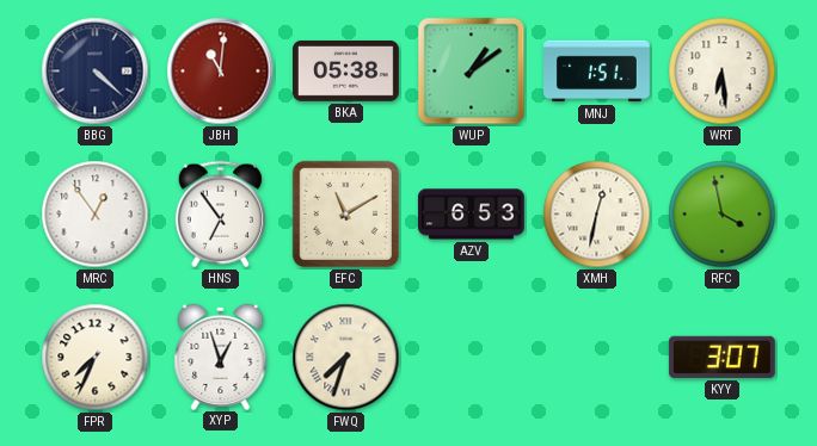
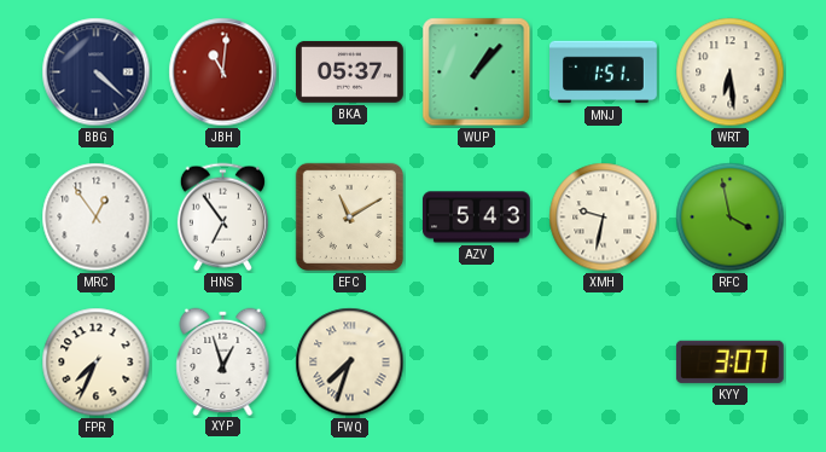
BKA: 05:38 -> 05:37 (349, 71)
WUP: 1:09 -> 1:07 (477, 73)
AZV: 6:53 -> 5:43 (477, 218)
XMH: 12:32 -> 9:32 (604, 218)
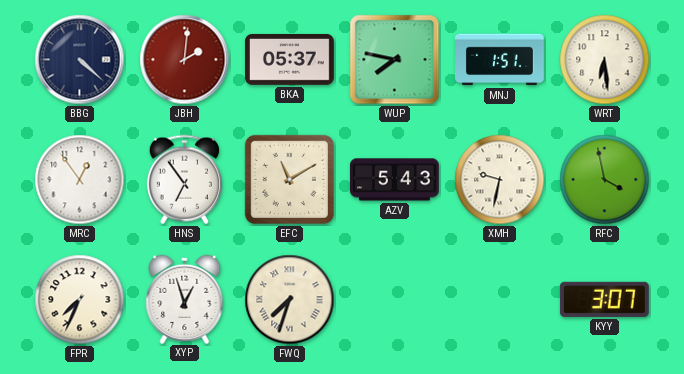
JBH: 11:01 -> 2:01 (185, 60)
WUP: 1:07 -> 7:47 (395, 60)
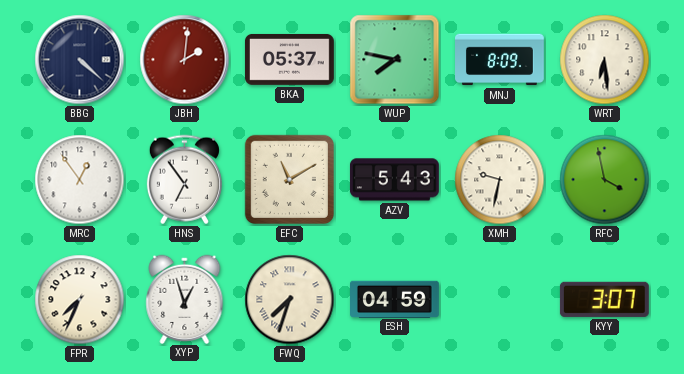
MNJ: 1:51 -> 8:09 (500, 60)
ESH: none -> 04:59 (395, 299)
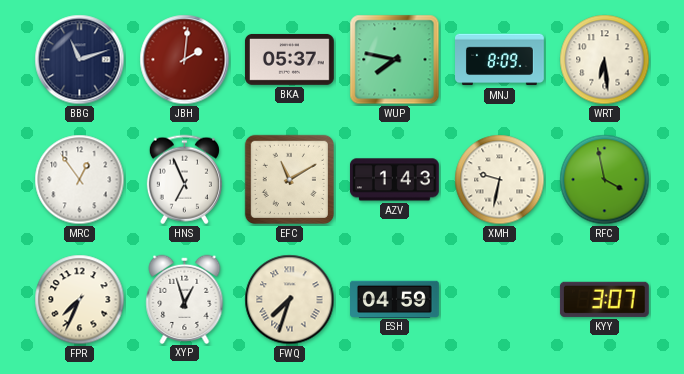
BBG: 4:22 -> 11:12 (80, 60)
HNS: 6:54 -> 6:56 (184, 180)
AZV: 5:43 -> 1:43 (395, 180)
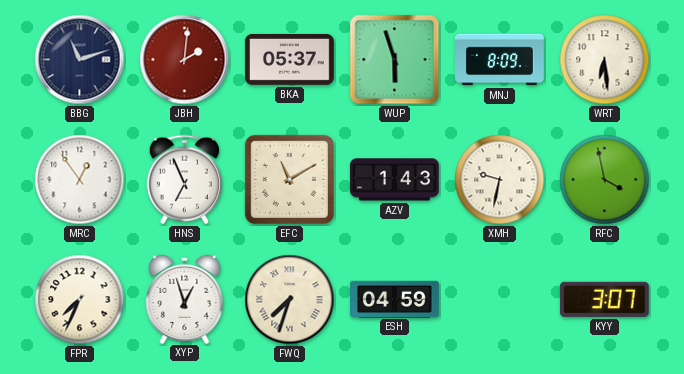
WUP: 7:47 -> 5:57 (395, 60)
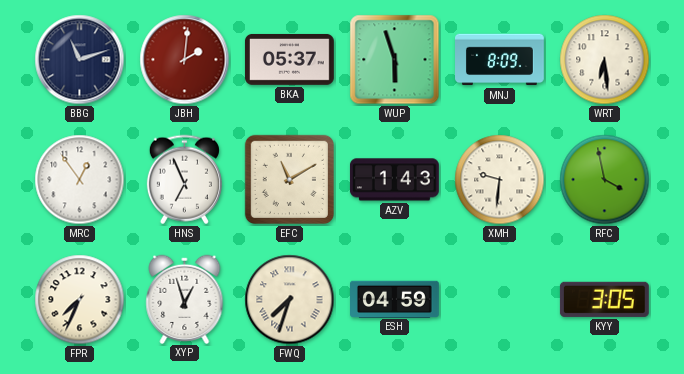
XMH: 9:32 -> 9:31 (500, 180)
KYY: 3:07 -> 3:05 (604, 299)
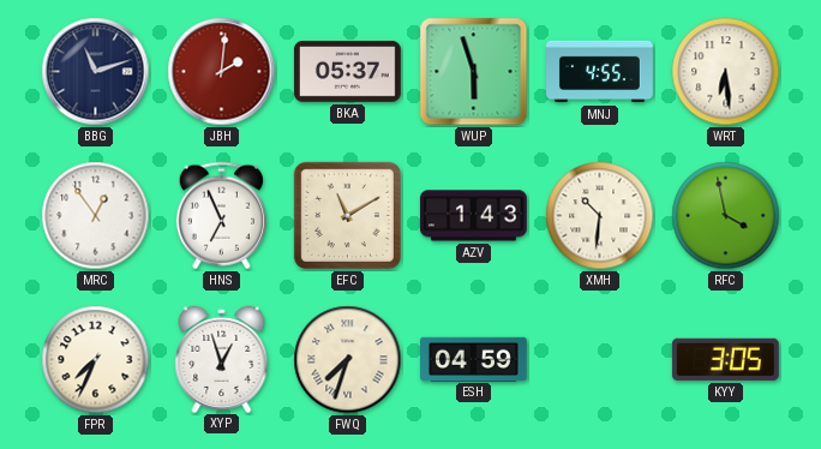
MNJ: 8:09 -> 4:55 (600, 72)
XMH: 9:31 -> 10:31 (600, 216)
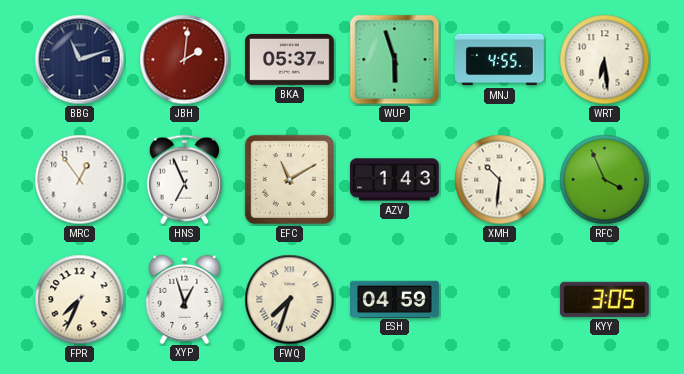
RFC: 3:58 -> 3:56 (605, 180)
